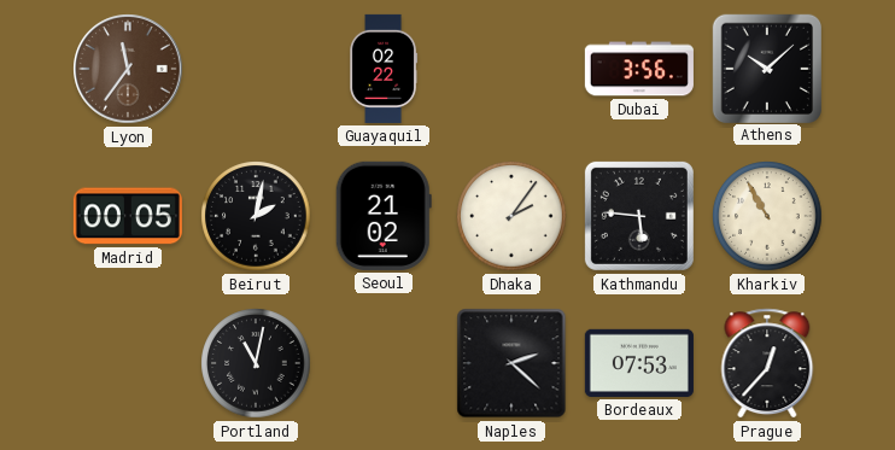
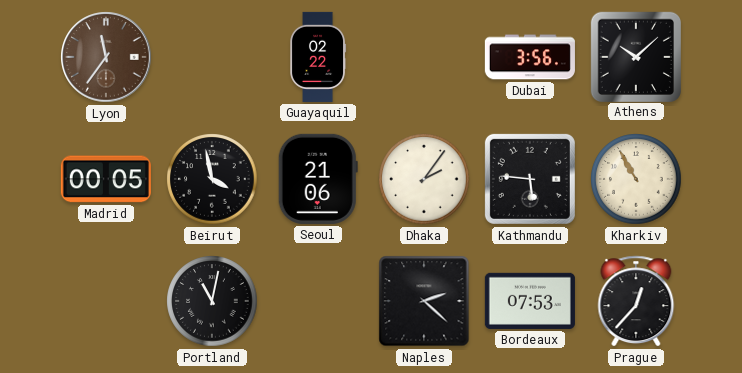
Beirut: 2:02 -> 3:58 (212, 179)
Seoul: 21:02 -> 21:06 (318, 179)
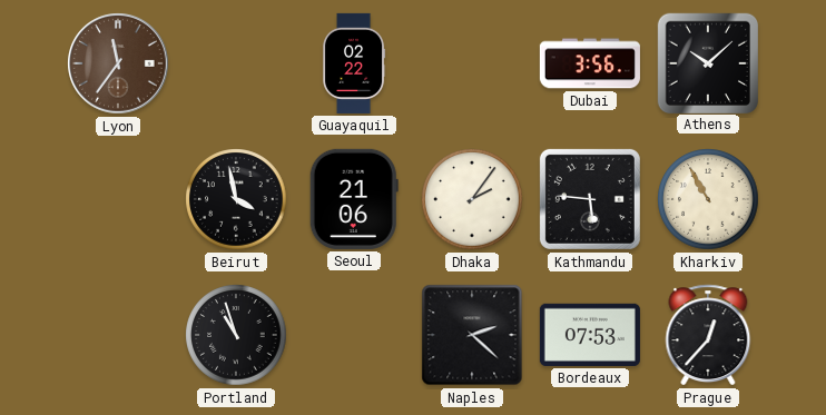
Madrid: 00:05 -> none (106, 179)
Portland: 11:02 -> 10:57 (236, 335)
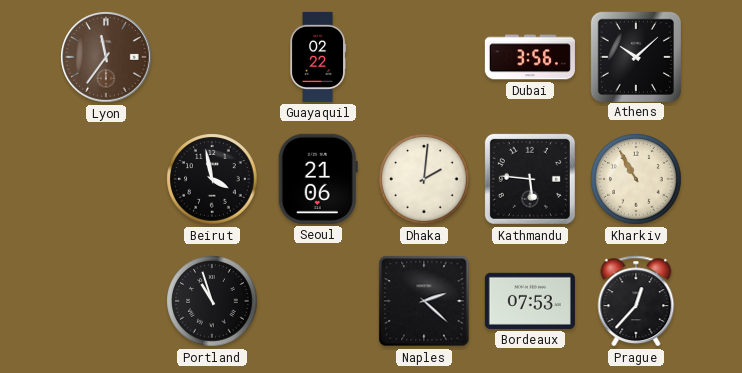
Dhaka: 2:06 -> 2:01 (424, 179)
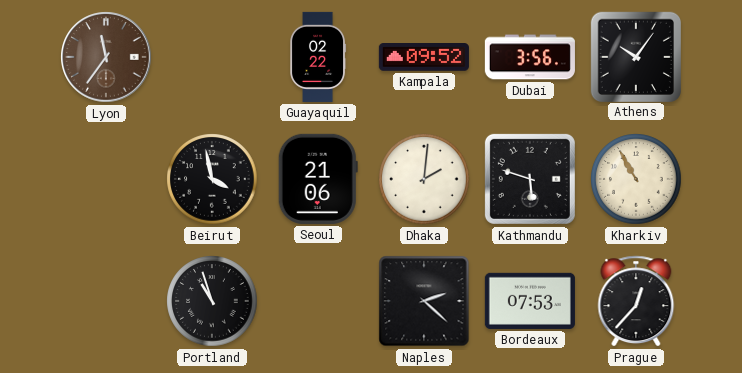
Kampala: none -> 09:52 (424, 58)
Athens: 10:08 -> 10:06 (635, 56)
Kathmandu: 5:46 -> 5:48 (530, 179)
